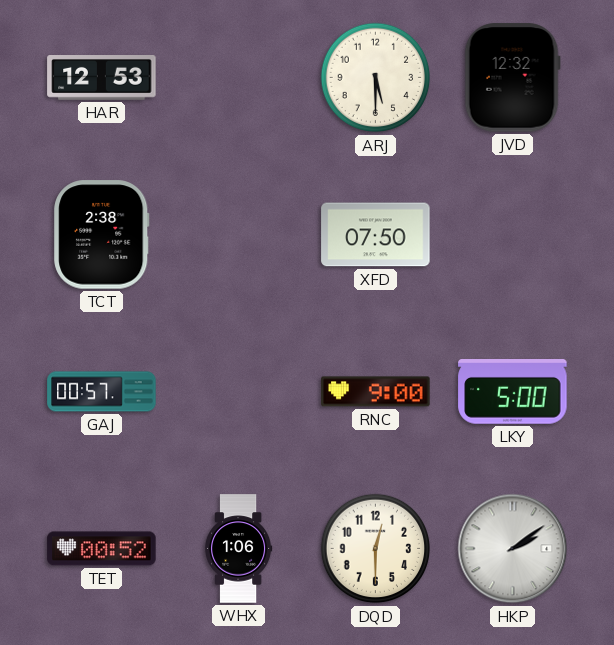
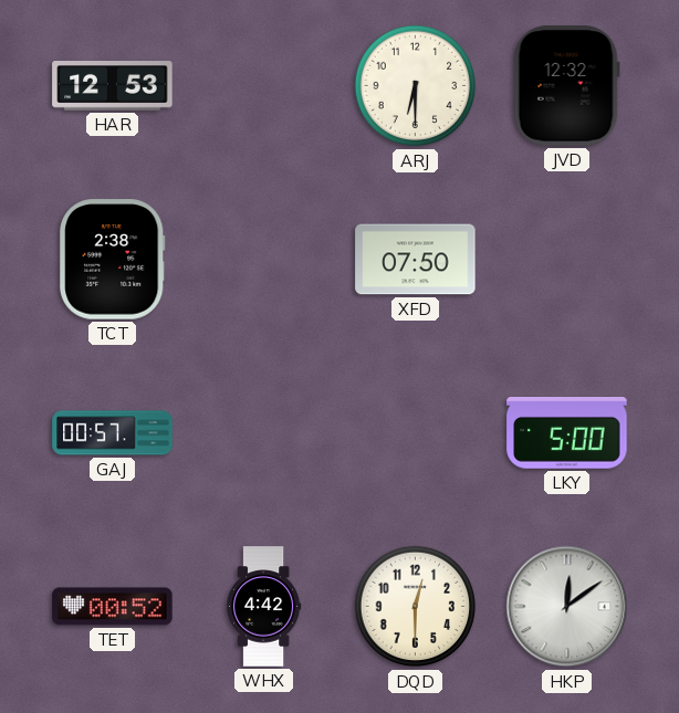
ARJ: 5:30 -> 6:30 (416, 86)
RNC: 9:00 -> none (376, 392)
WHX: 1:06 -> 4:42 (263, 607)
HKP: 2:09 -> 12:09 (567, 607)
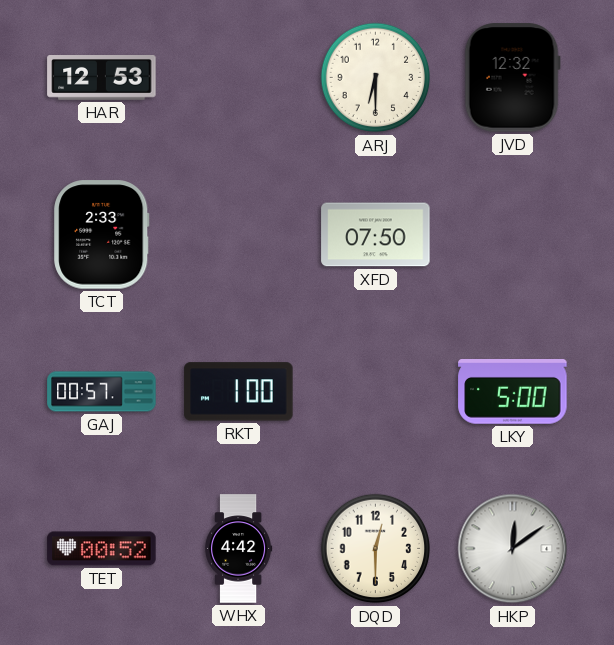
TCT: 2:38 -> 2:33 (102, 235)
RKT: none -> 1:00 (239, 392)
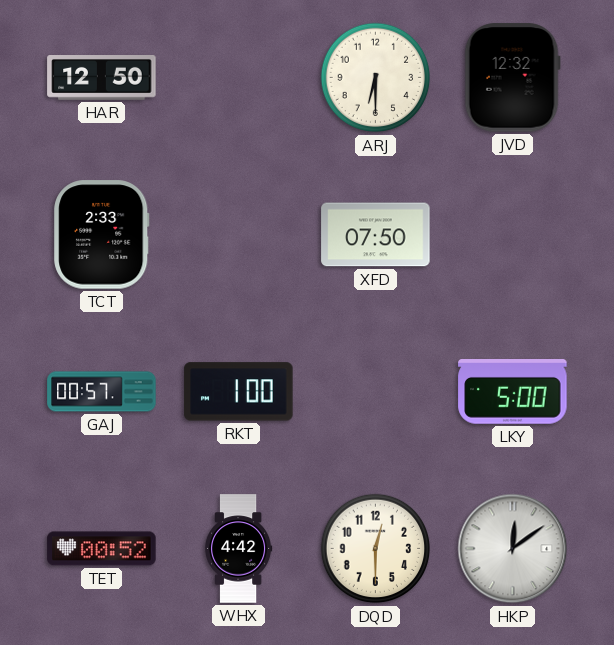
HAR: 12:53 -> 12:50 (102, 78)
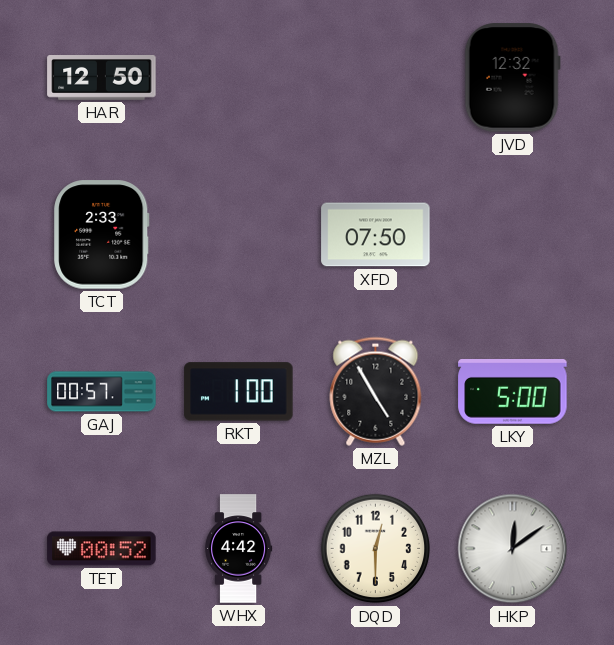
ARJ: 6:30 -> none (376, 78)
MZL: none -> 4:55 (376, 391)
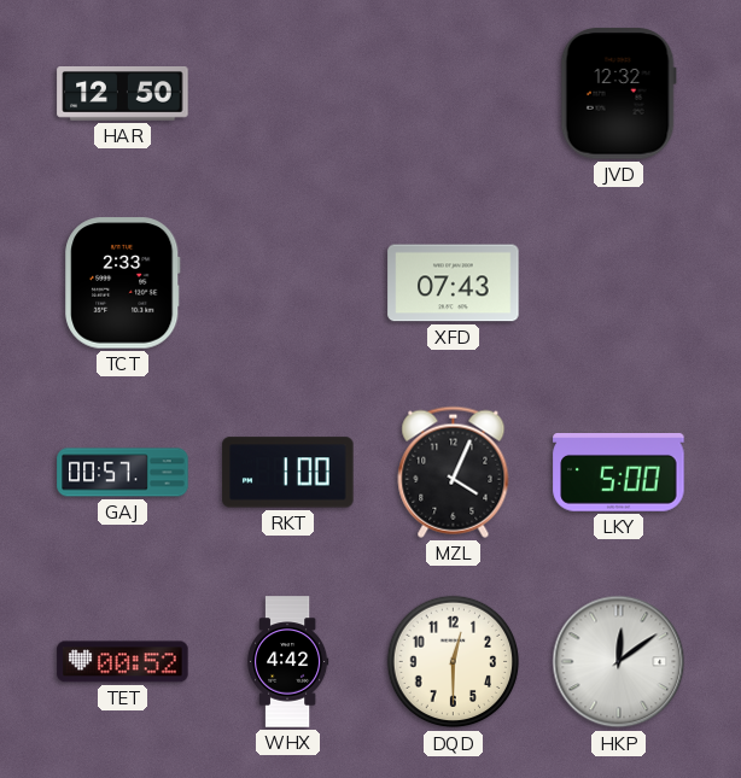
XFD: 07:50 -> 07:43 (454, 283)
MZL: 4:55 -> 4:04 (454, 472)
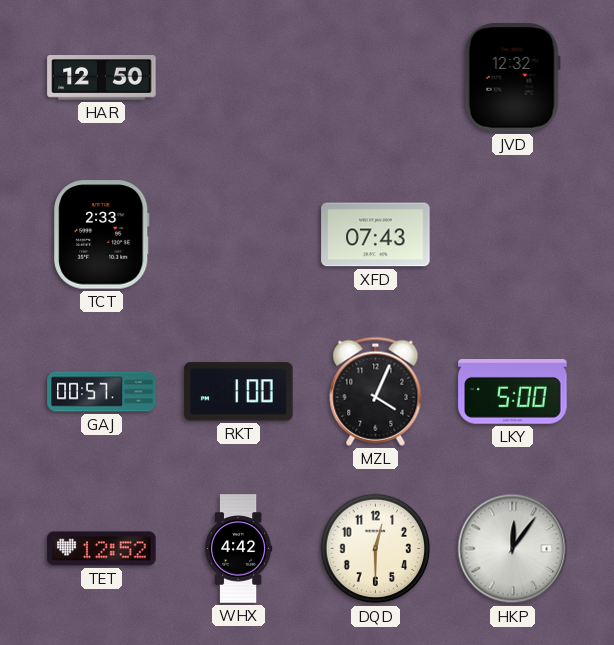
TET: 00:52 -> 12:52 (102, 549)
HKP: 12:09 -> 12:06 (513, 549)
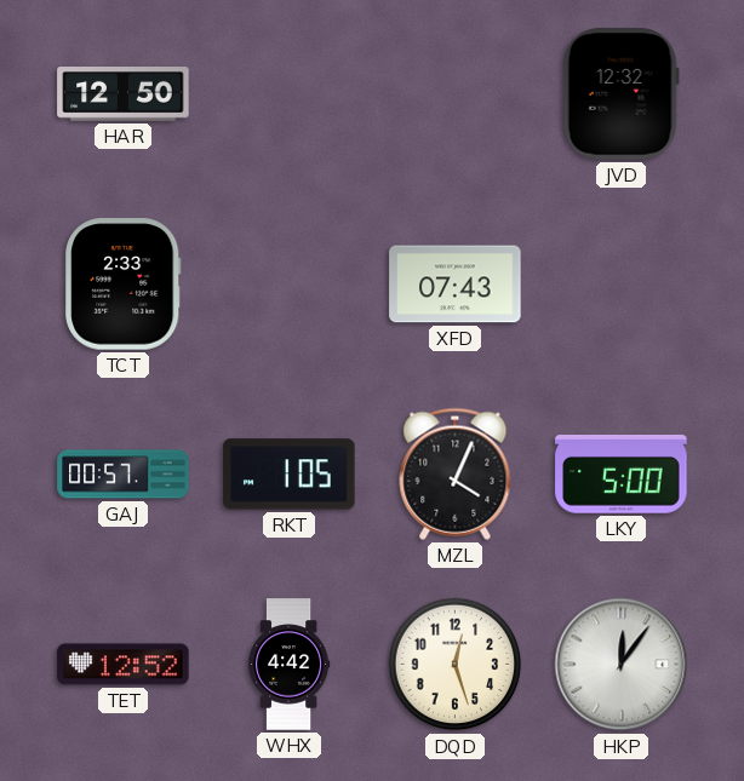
RKT: 1:00 -> 1:05 (290, 475)
DQD: 12:30 -> 12:27 (456, 665)
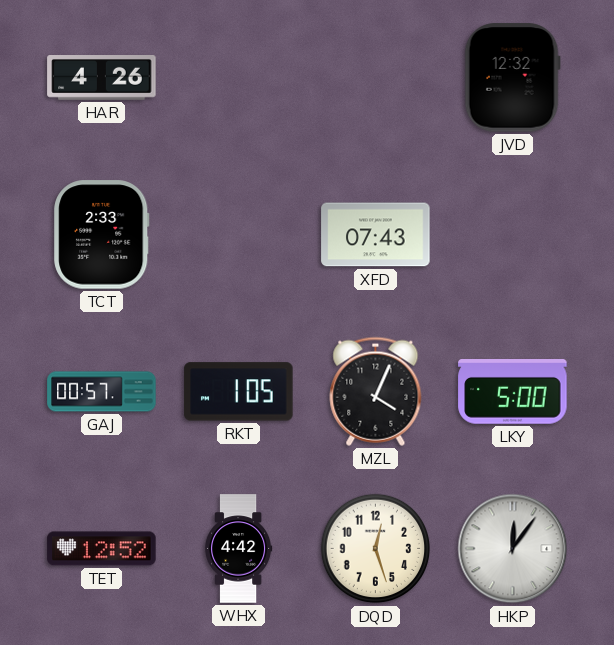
HAR: 12:50 -> 4:26 (102, 78)
